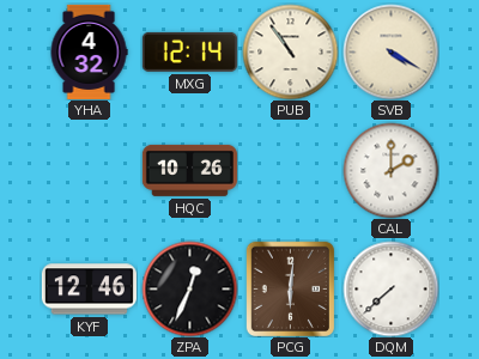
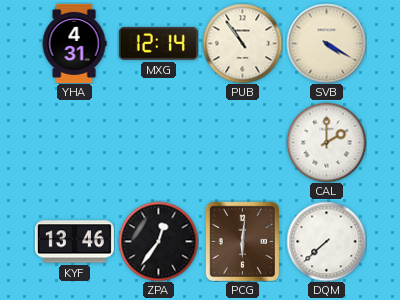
YHA: 4:32 -> 4:31 (74, 43)
HQC: 10:26 -> none (189, 170)
KYF: 12:46 -> 13:46 (74, 242)
ZPA: 12:34 -> 12:36 (158, 241)
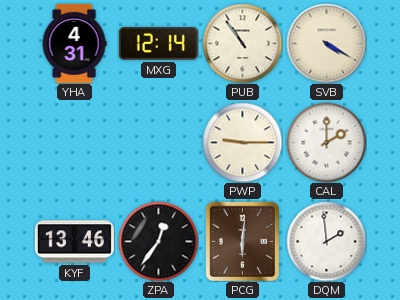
PWP: none -> 9:15 (242, 142)
DQM: 7:38 -> 1:59 (326, 241)
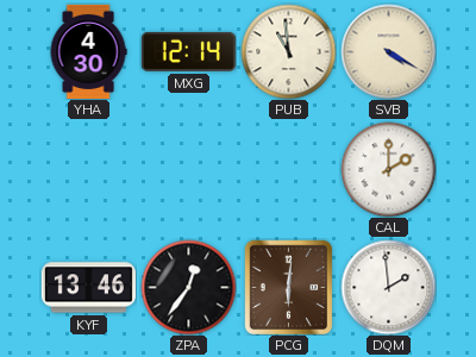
YHA: 4:31 -> 4:30 (88, 51)
PUB: 10:54 -> 10:59 (288, 51)
PWP: 9:15 -> none (242, 142)
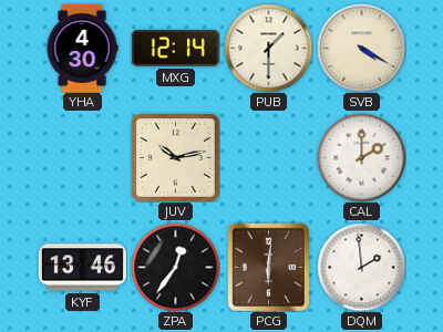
PUB: 10:59 -> 1:30 (268, 48)
JUV: none -> 10:13 (175, 157)
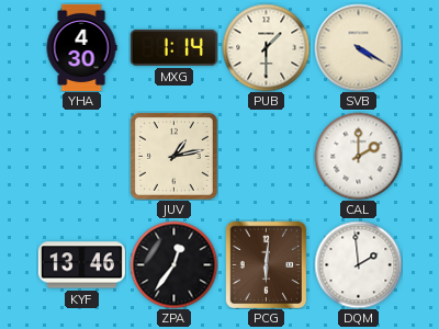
MXG: 12:14 -> 1:14 (173, 47)
JUV: 10:13 -> 1:13 (173, 156)
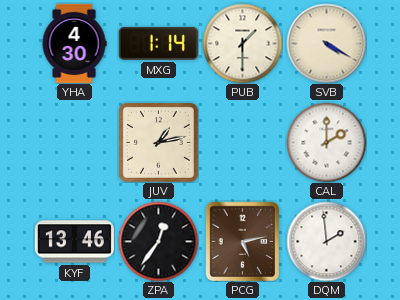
PCG: 6:01 -> 5:13 (242, 241)
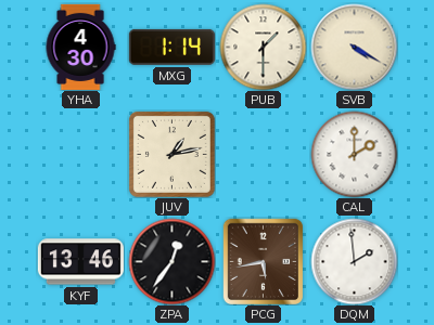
PCG: 5:13 -> 5:43 (263, 261)
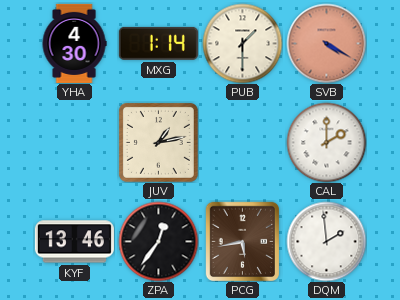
SVB dial: cream -> salmon (326, 43)
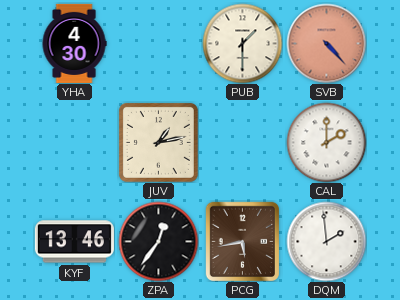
MXG: 1:14 -> none (158, 43)
SVB: 4:20 -> 4:23 (326, 43)
